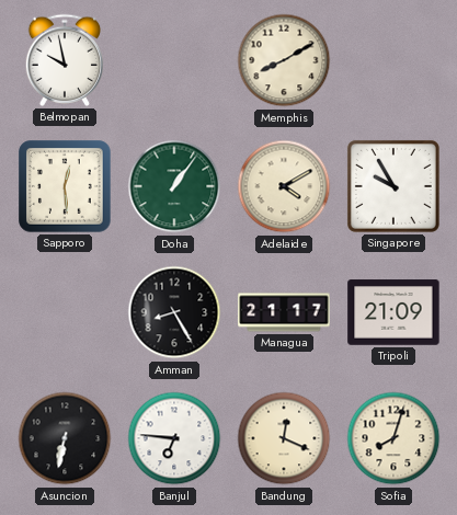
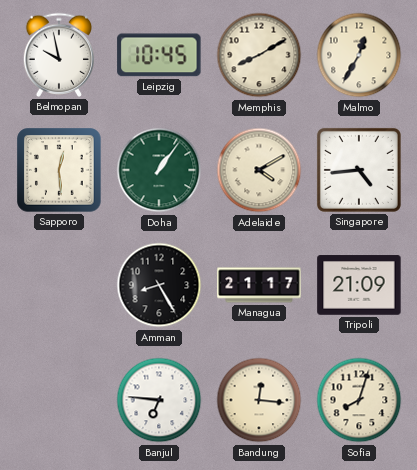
Leipzig: none -> 10:45 (159, 55)
Malmo: none -> 12:35 (359, 55)
Singapore: 9:55 -> 4:44 (359, 170)
Asuncion: 6:32 -> none (65, 438)
Bandung: 12:19 -> 12:16 (259, 400)
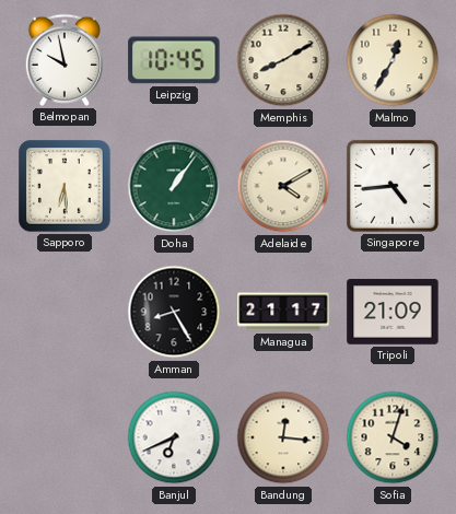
Sapporo: 12:29 -> 6:29 (65, 186)
Banjul: 6:46 -> 6:41 (174, 437)
Sofia: 8:03 -> 4:03 (393, 437)
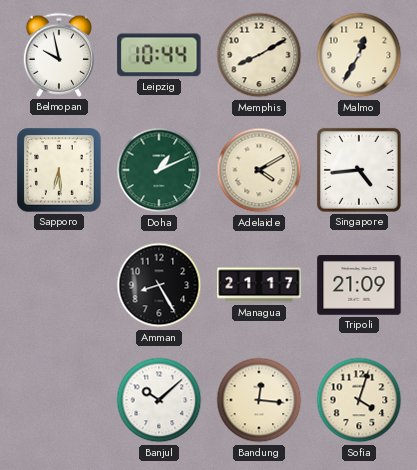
Leipzig: 10:45 -> 10:44 (159, 55)
Doha: 1:06 -> 1:11 (159, 170)
Banjul: 6:41 -> 10:08 (159, 400)
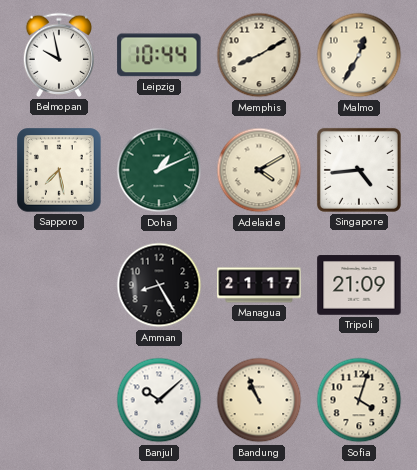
Sapporo: 6:29 -> 7:28 (59, 170)
Bandung: 12:16 -> 10:56 (259, 400)
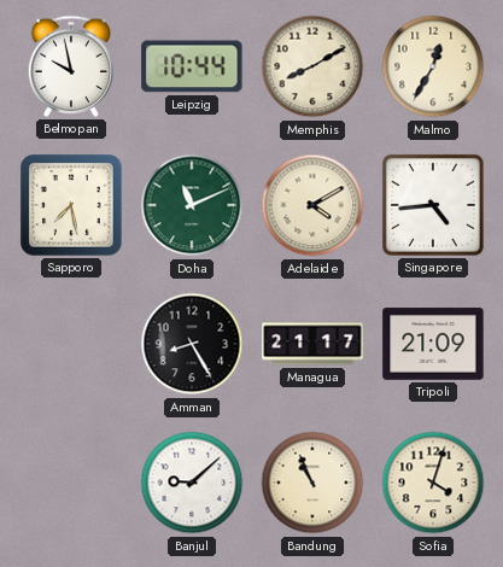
Doha: 1:11 -> 11:11 (192, 205)
Banjul: 10:08 -> 9:08 (192, 483)
